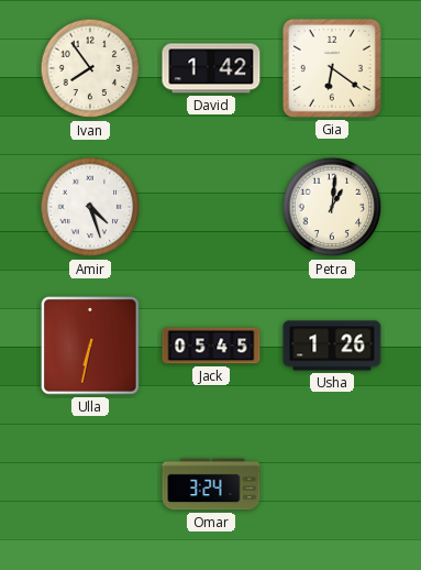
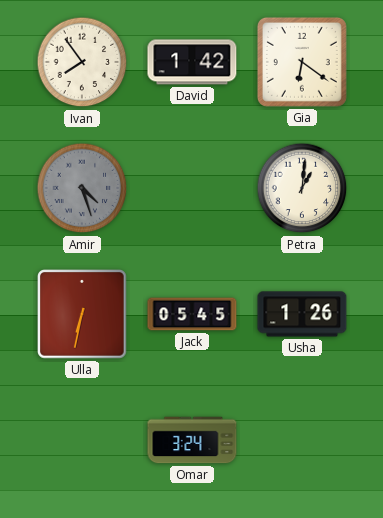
Amir dial: white -> grey (82, 188)
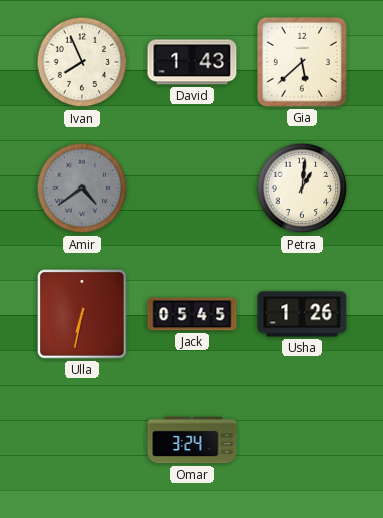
Ivan: 7:54 -> 7:56 (82, 62)
David: 1:42 -> 1:43 (192, 62)
Gia: 6:21 -> 5:38 (302, 62)
Amir: 4:27 -> 4:39 (82, 188)
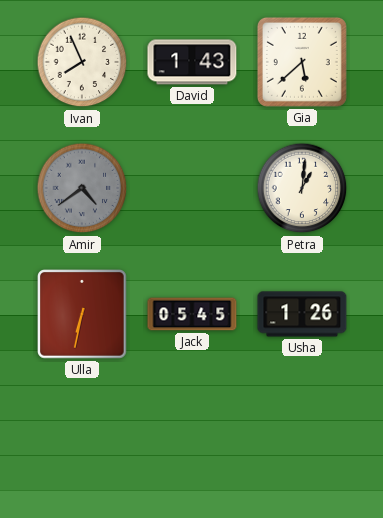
Omar: 3:24 -> none (192, 440)
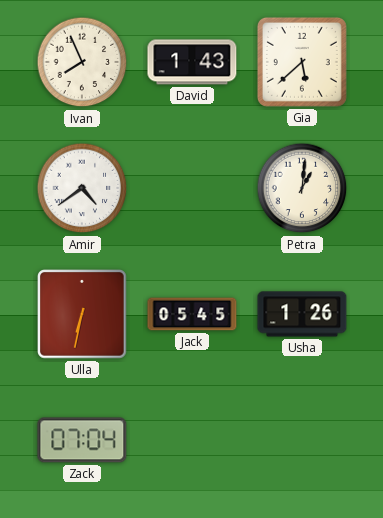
Amir dial: grey -> white (82, 188)
Zack: none -> 07:04 (82, 440)
